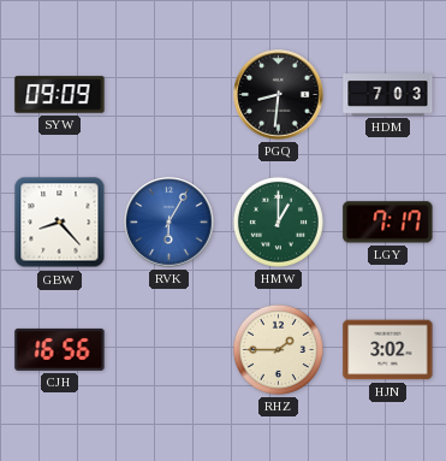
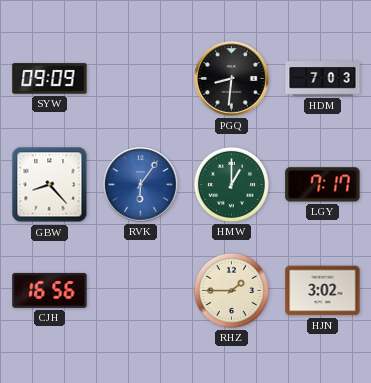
RVK: 6:05 -> 6:06 (141, 185)
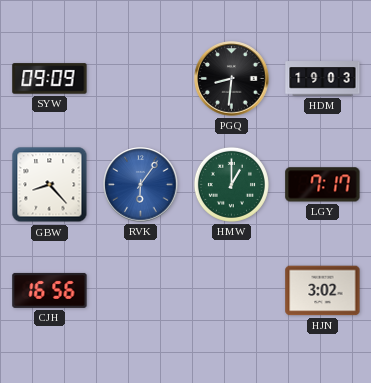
HDM: 7:03 -> 19:03 (323, 79)
RHZ: 1:45 -> none (231, 290)
